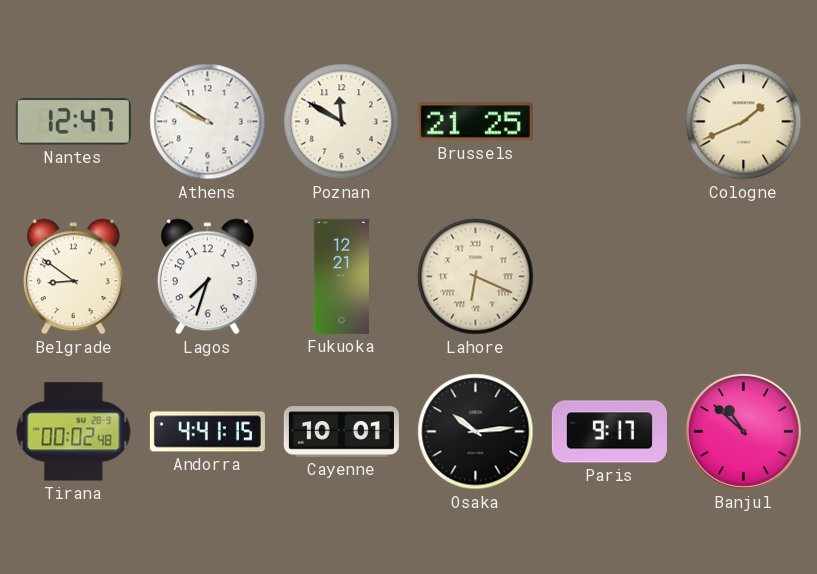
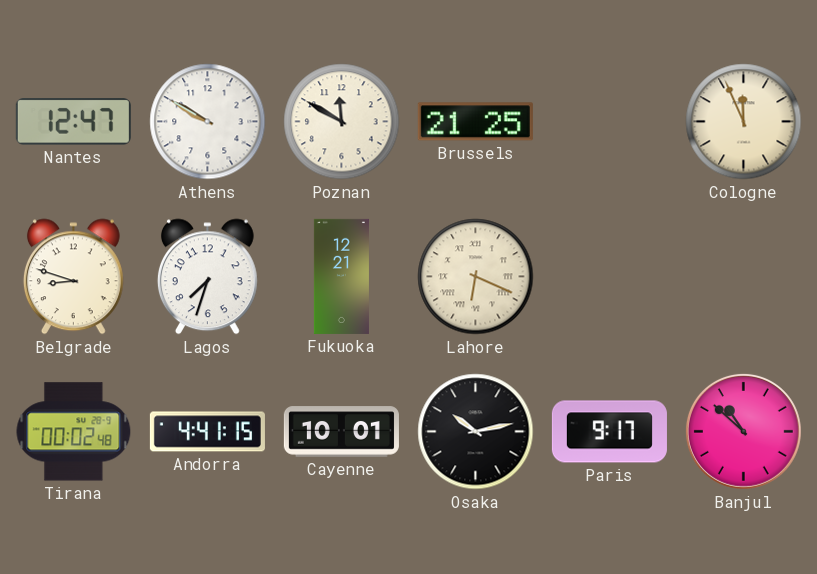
Cologne: 1:41 -> 11:56 (744, 122)
Belgrade: 8:51 -> 8:48 (73, 277)
Osaka: 10:14 -> 10:13 (476, 432)
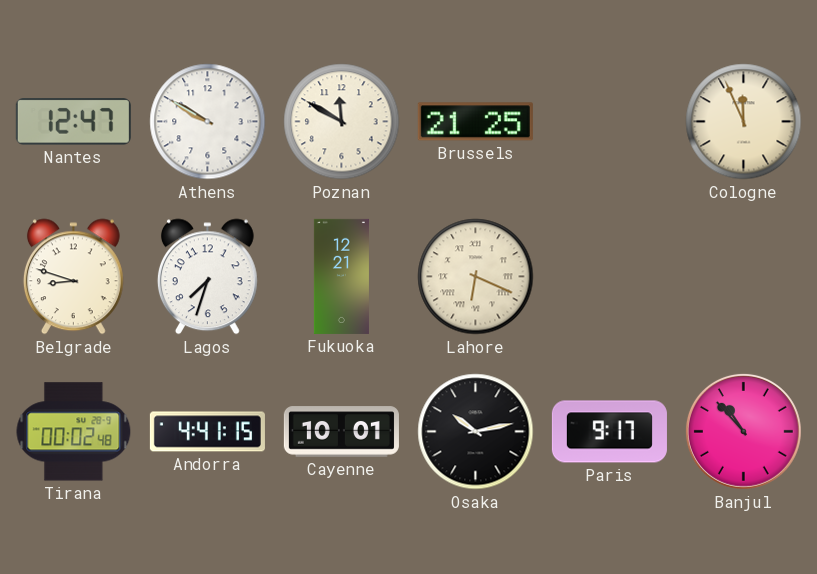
Banjul: 10:52 -> 10:53 (743, 431)
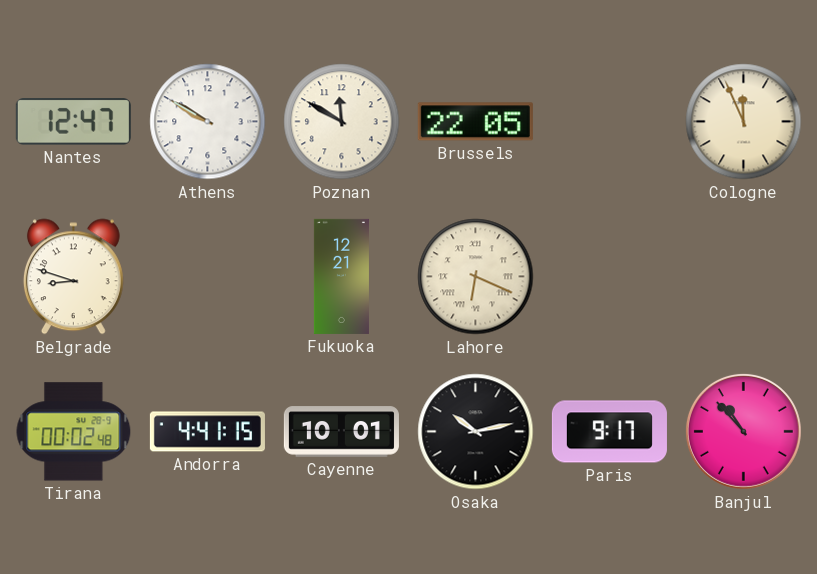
Brussels: 21:25 -> 22:05 (475, 122)
Lagos: 7:33 -> none (207, 277)
